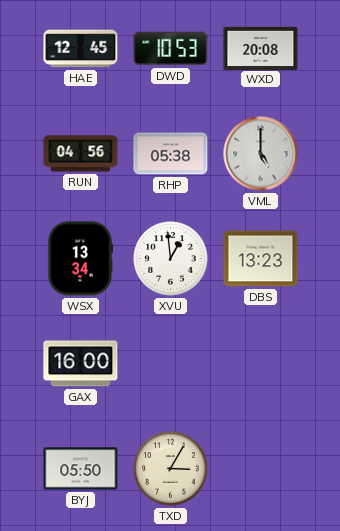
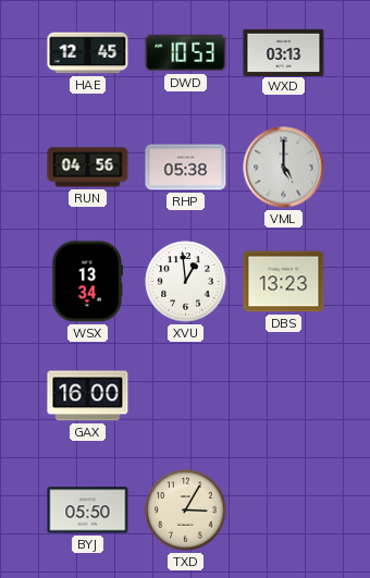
WXD: 20:08 -> 03:13 (284, 52)
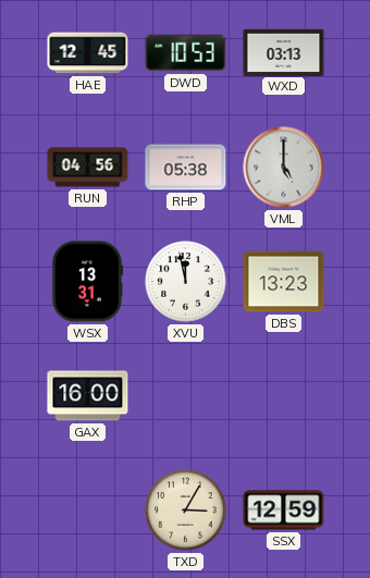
WSX: 13:34 -> 13:31 (87, 282)
XVU: 12:59 -> 11:58 (186, 282)
BYJ: 05:50 -> none (88, 511)
SSX: none -> 12:59 (284, 511)
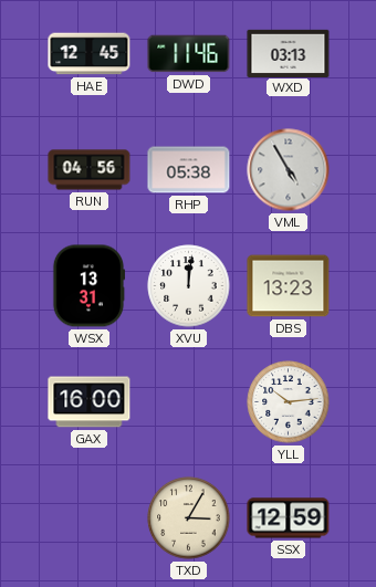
DWD: 10:53 -> 11:46 (189, 54)
VML: 5:00 -> 4:55 (289, 170)
XVU: 11:58 -> 12:01 (189, 286)
YLL: none -> 10:14 (289, 402)
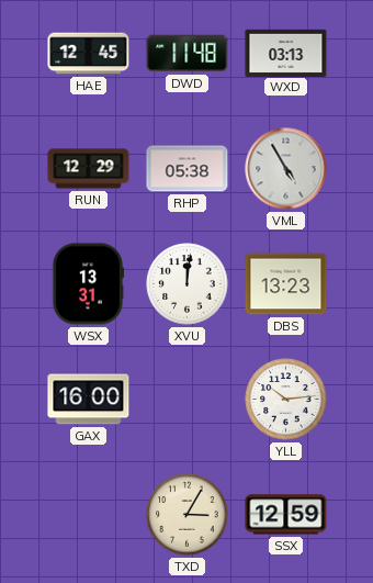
DWD: 11:46 -> 11:48 (188, 54)
RUN: 04:56 -> 12:29 (89, 169)
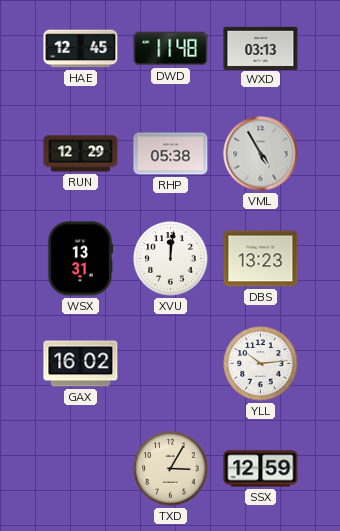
GAX: 16:00 -> 16:02 (81, 364)
